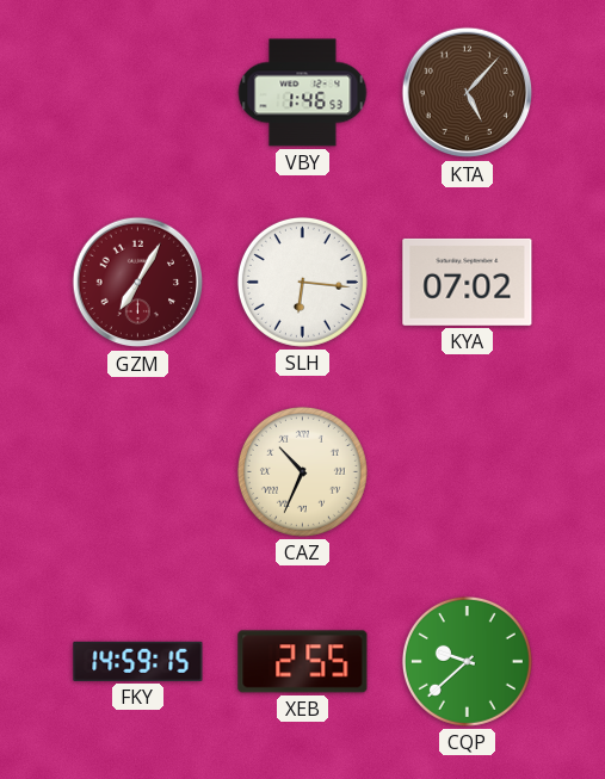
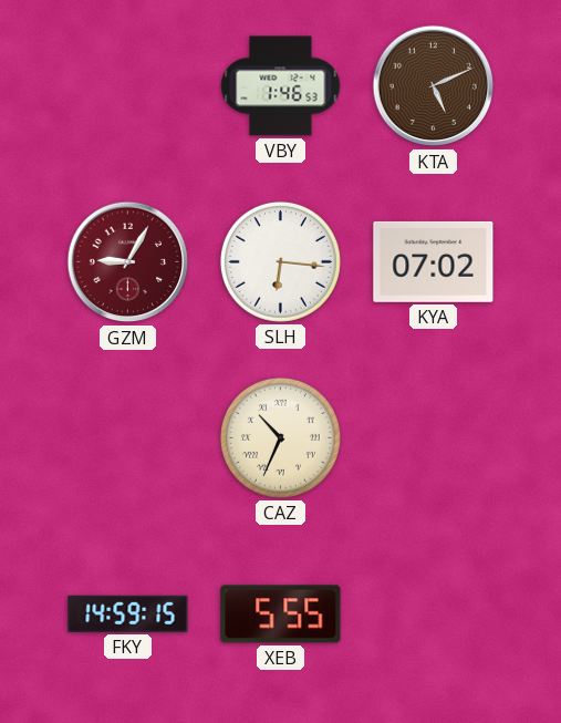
KTA: 5:07 -> 5:11 (434, 86)
GZM: 7:05 -> 9:05 (128, 262)
XEB: 2:55 -> 5:55 (281, 614)
CQP: 9:38 -> none (467, 661)
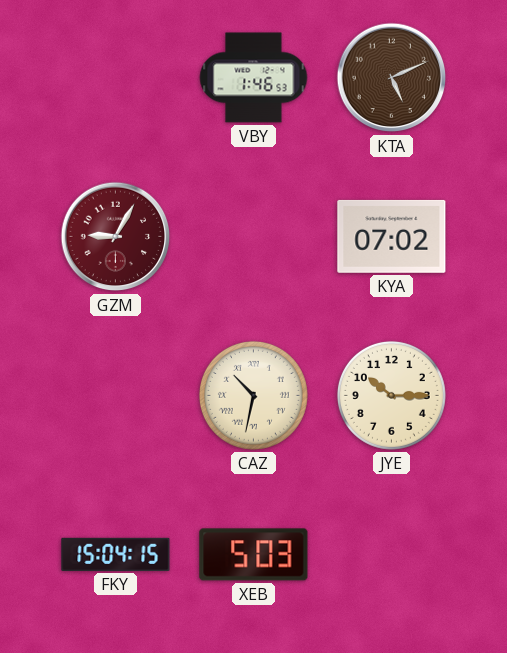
SLH: 6:16 -> none (280, 261)
CAZ: 10:34 -> 10:32 (253, 395)
JYE: none -> 10:15 (391, 395)
FKY: 14:59 -> 15:04 (116, 554)
XEB: 5:55 -> 5:03 (254, 555)
